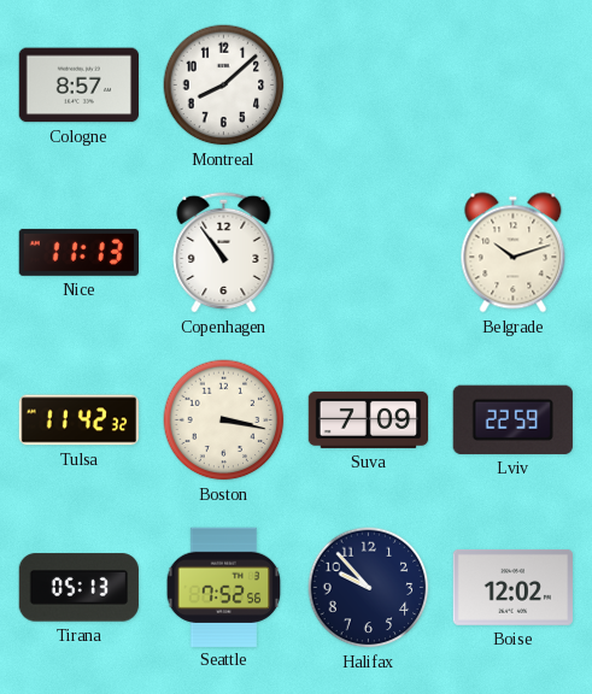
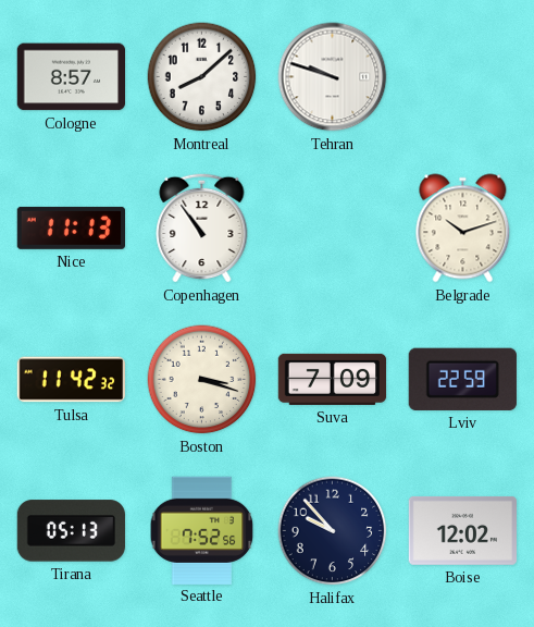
Tehran: none -> 9:48 (333, 77)
Boston: 3:17 -> 3:18 (202, 380)
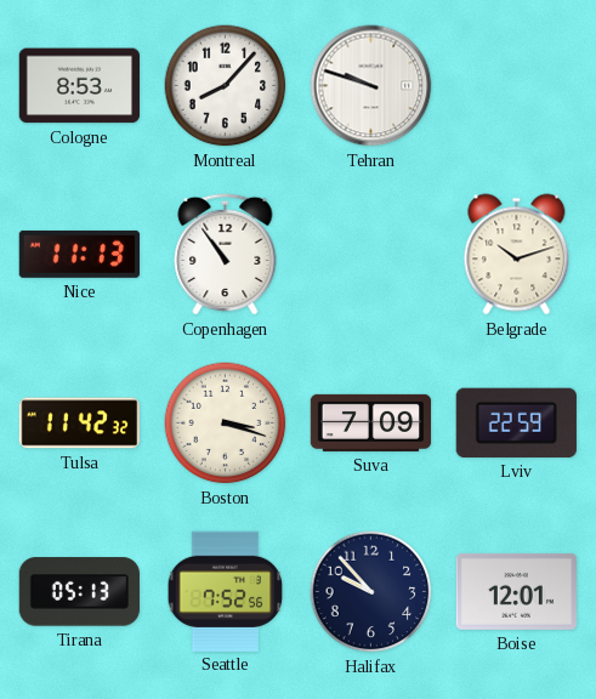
Cologne: 8:57 -> 8:53 (79, 86)
Montreal: 8:08 -> 8:07 (226, 86)
Boise: 12:02 -> 12:01 (516, 591)
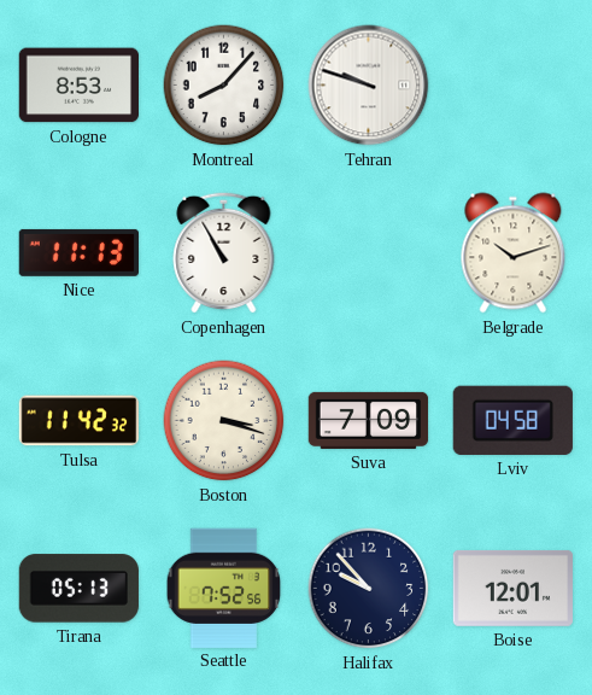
Copenhagen: 10:54 -> 10:55 (224, 252)
Lviv: 22:59 -> 04:58 (512, 420)
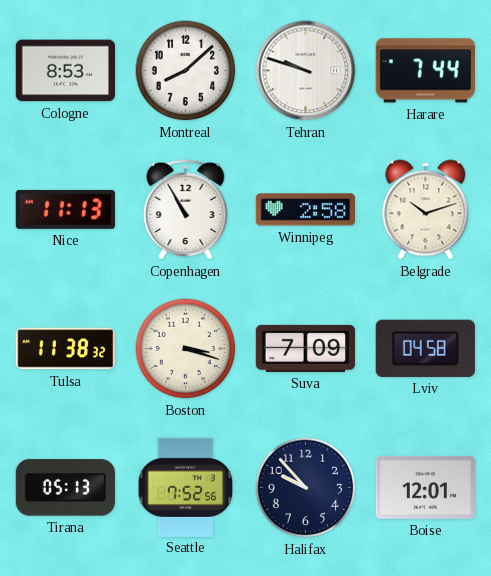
Montreal: 8:07 -> 8:08 (186, 71)
Harare: none -> 7:44 (425, 71)
Winnipeg: none -> 2:58 (305, 210)
Tulsa: 11:42 -> 11:38 (65, 349)
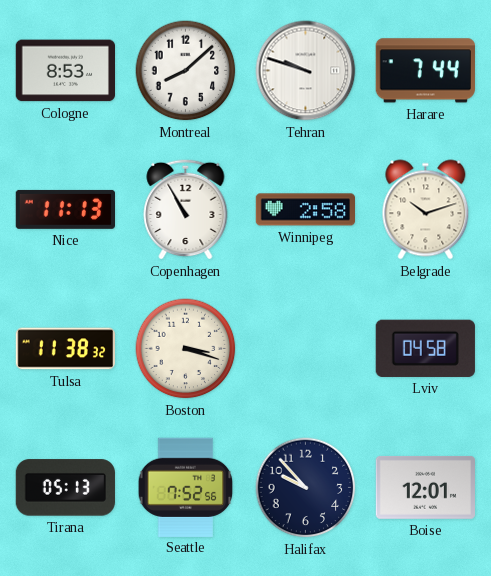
Suva: 7:09 -> none (306, 348)
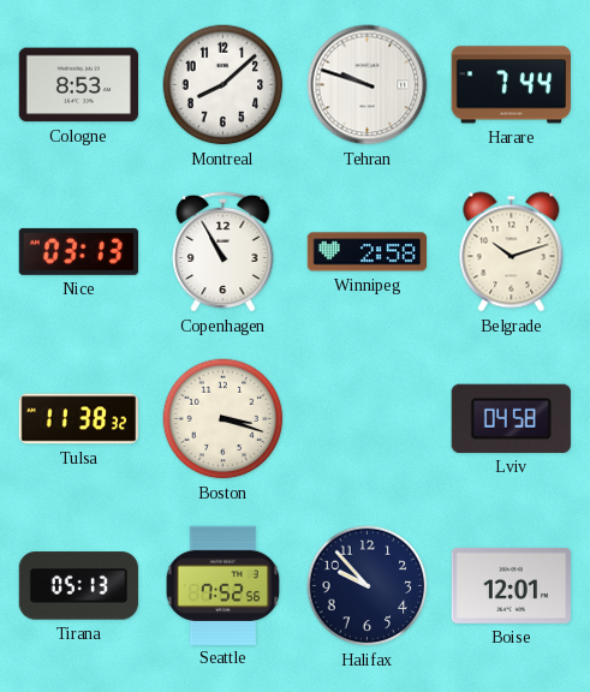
Nice: 11:13 -> 03:13 (78, 251)
